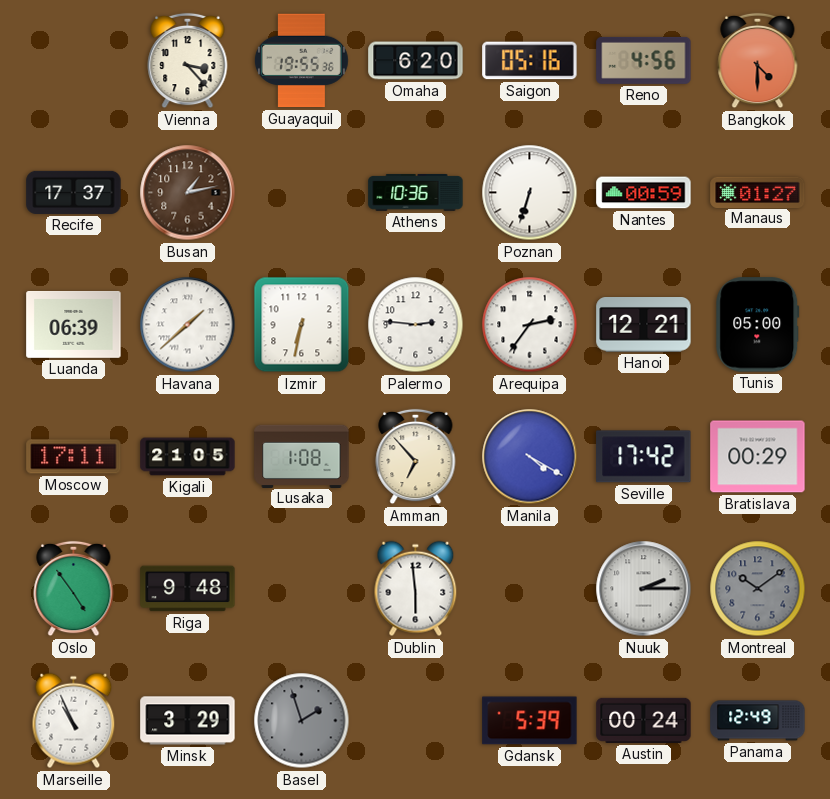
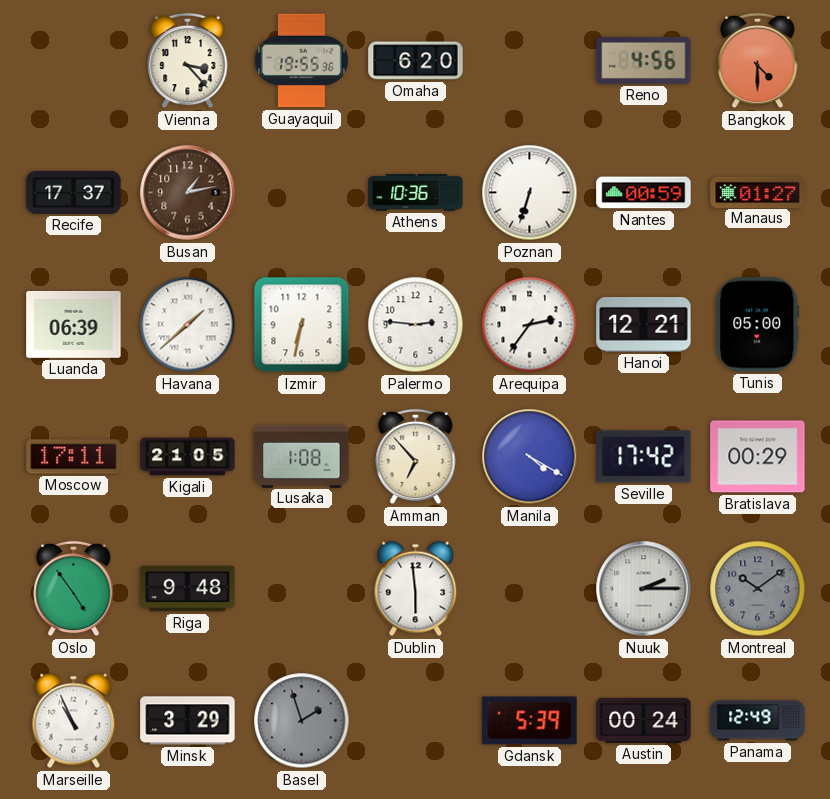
Saigon: 05:16 -> none (530, 61)
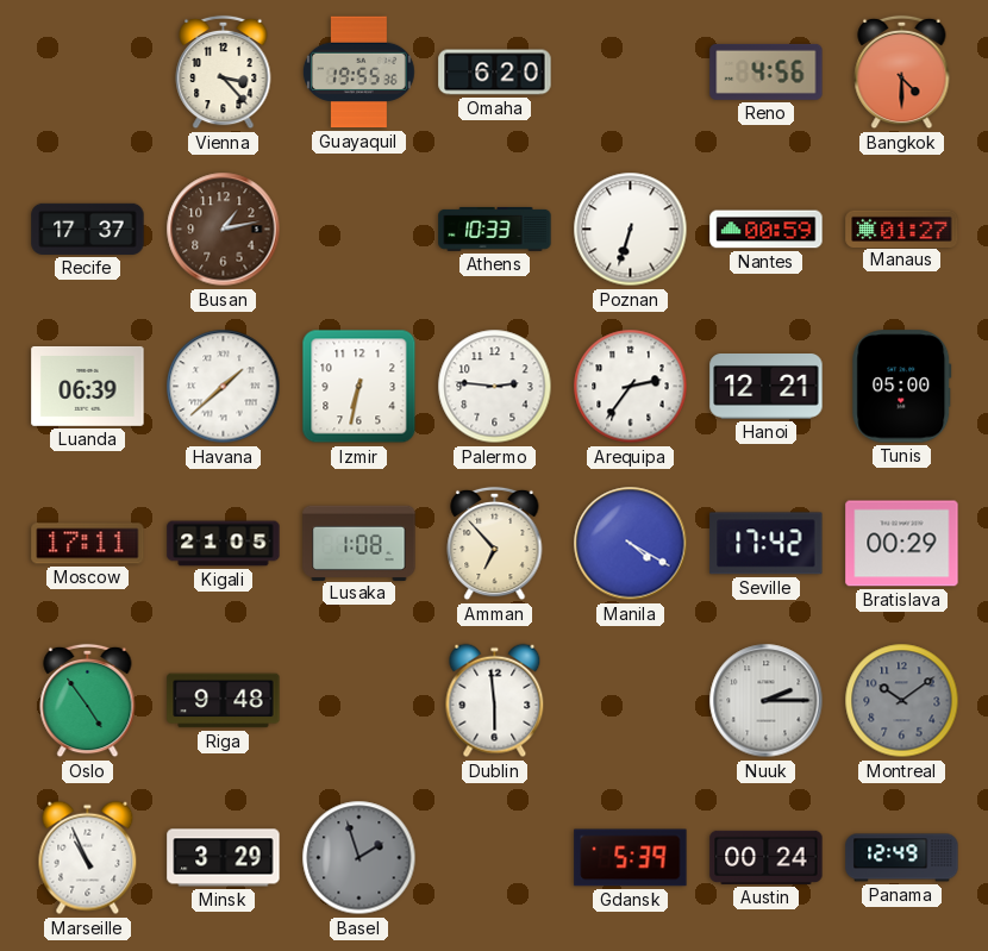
Athens: 10:36 -> 10:33 (495, 229)
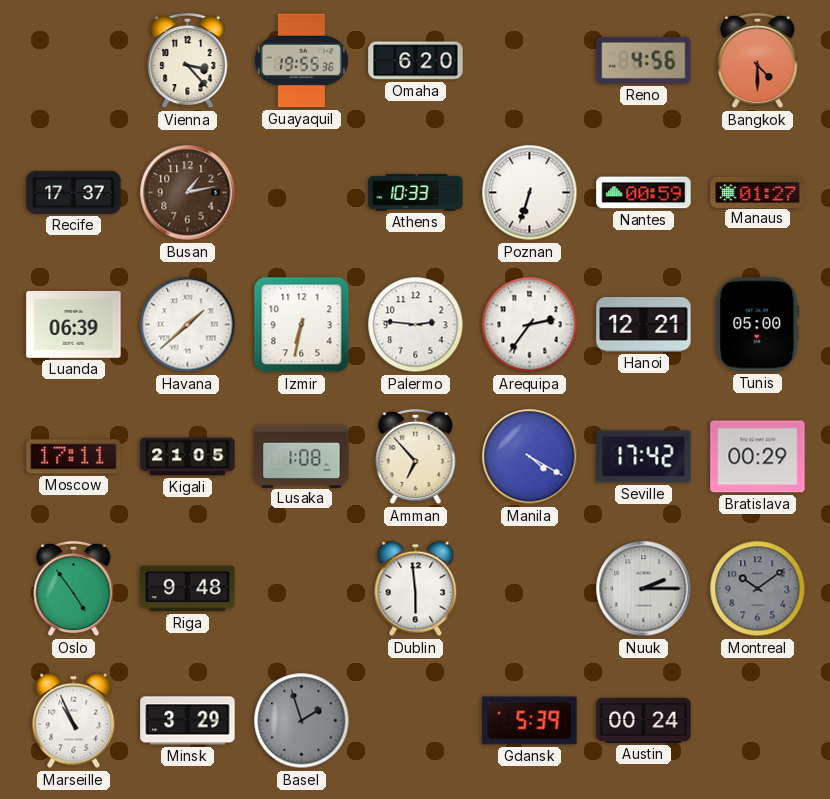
Panama: 12:49 -> none (902, 858)
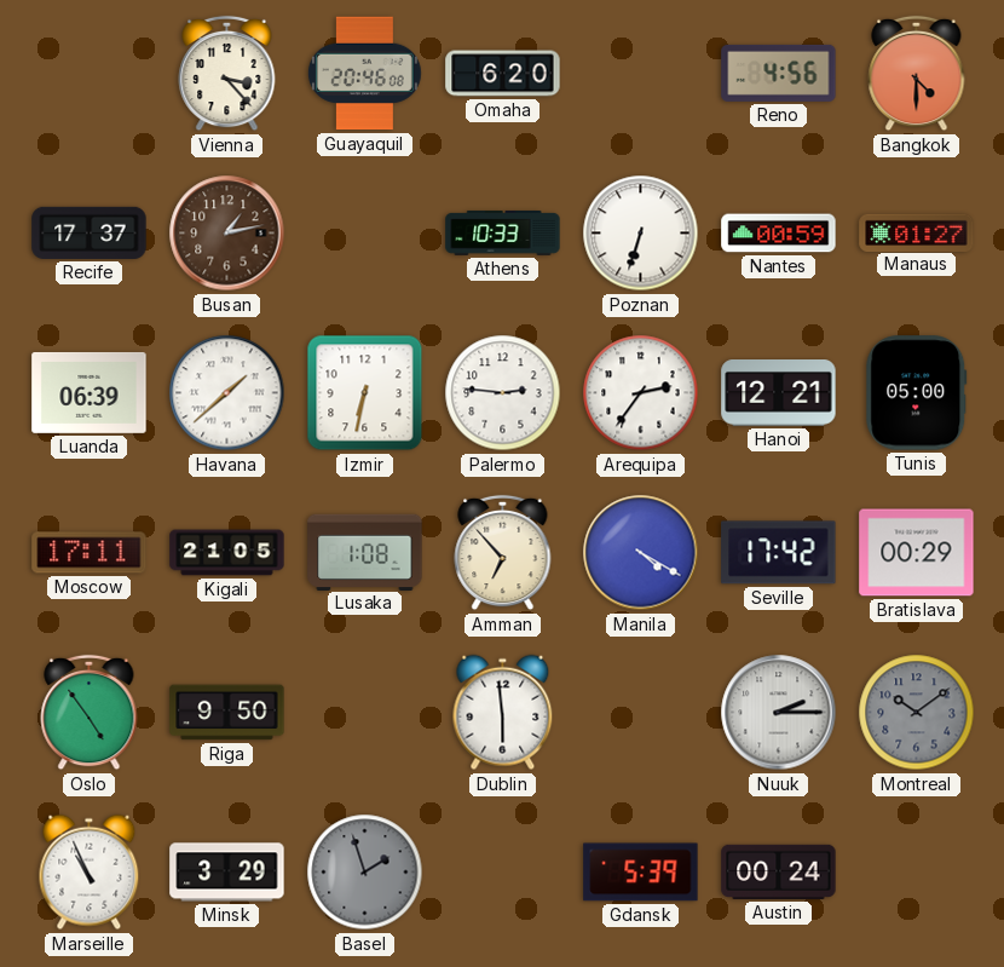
Guayaquil: 19:55 -> 20:46 (364, 74)
Riga: 9:48 -> 9:50 (227, 713)
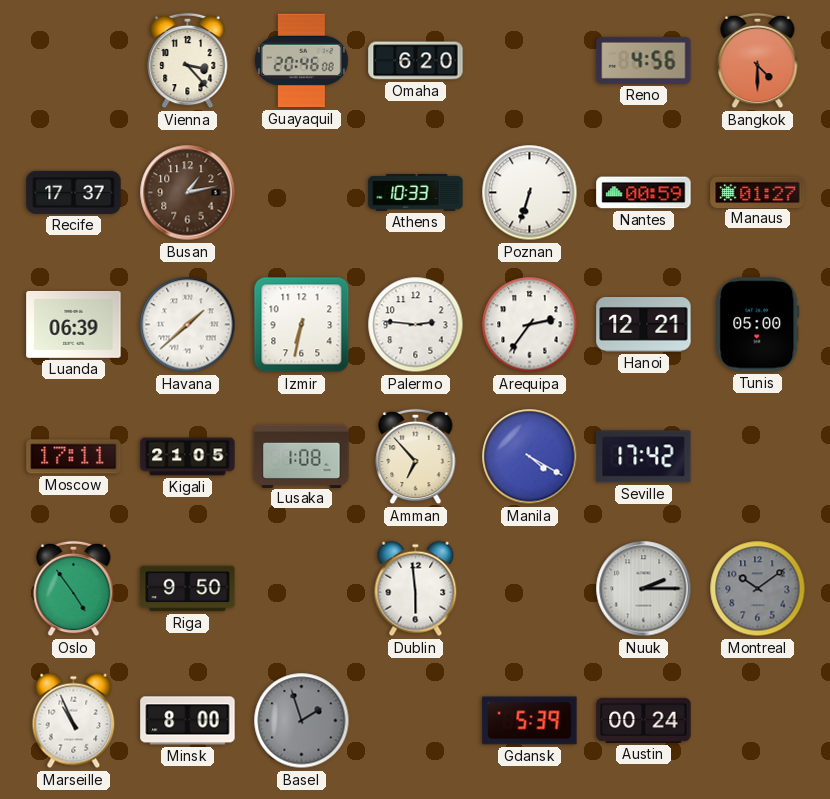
Bratislava: 00:29 -> none (917, 553)
Minsk: 3:29 -> 8:00 (188, 721)
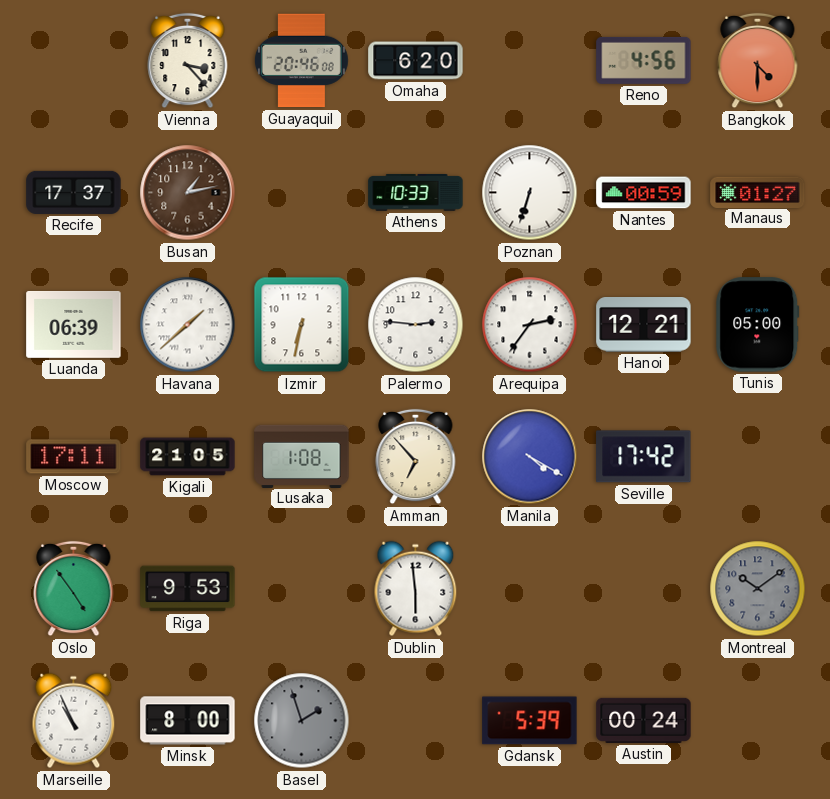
Riga: 9:50 -> 9:53 (188, 589)
Nuuk: 2:15 -> none (644, 589)
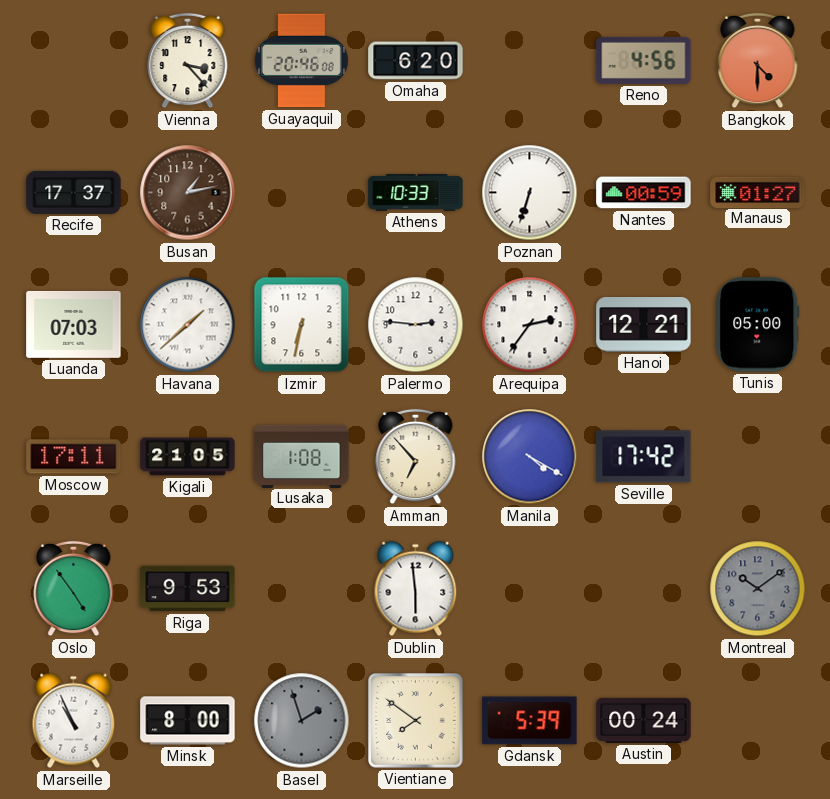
Luanda: 06:39 -> 07:03 (74, 324)
Vientiane: none -> 7:51 (416, 721)
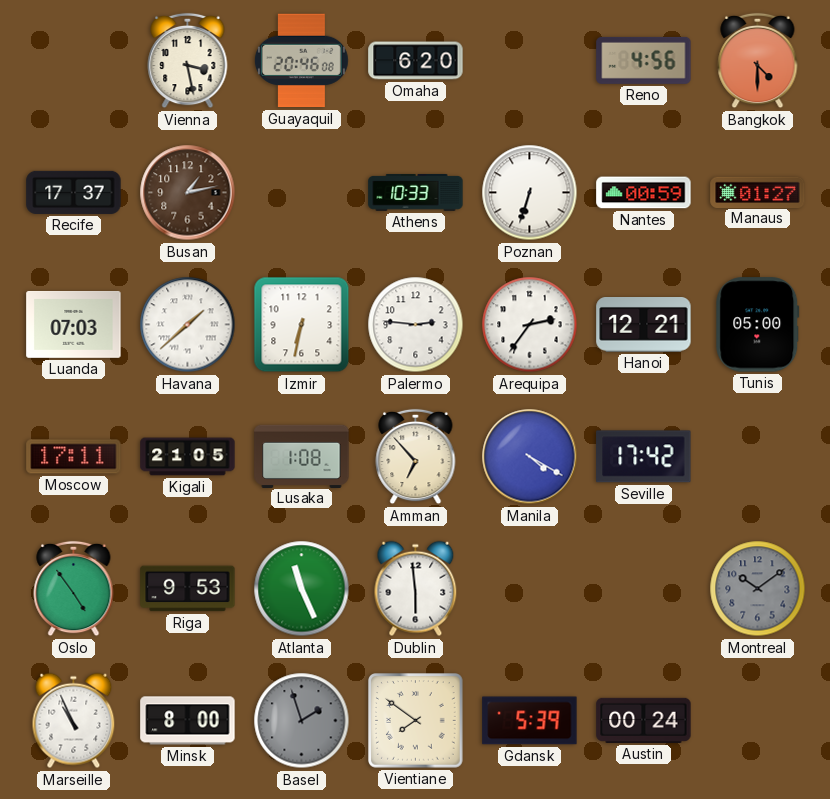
Vienna: 3:23 -> 3:28 (188, 61)
Atlanta: none -> 11:26 (302, 589)
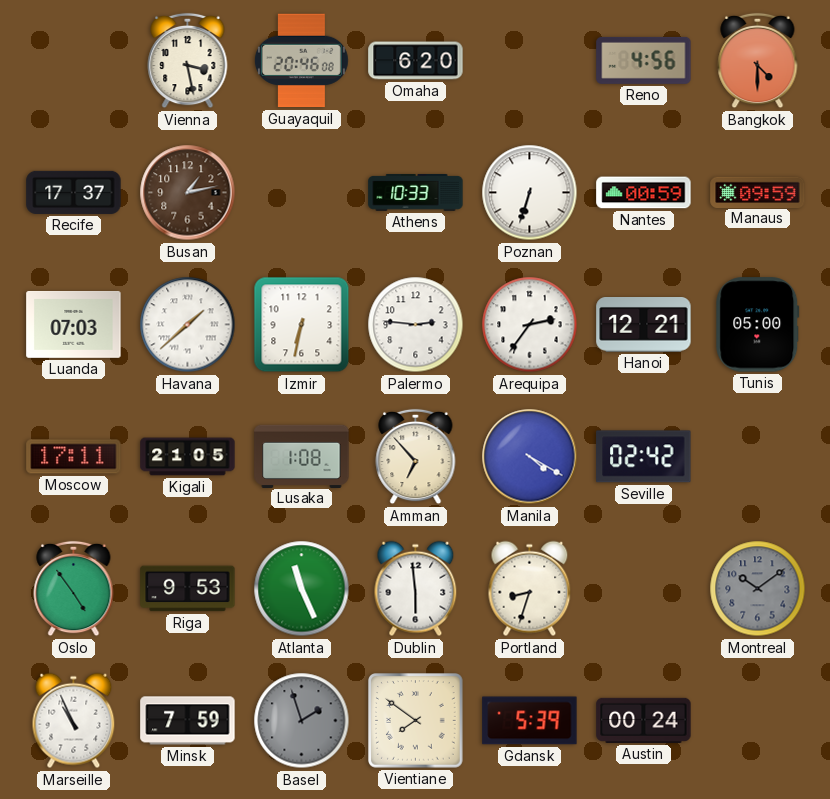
Manaus: 01:27 -> 09:59 (758, 192)
Seville: 17:42 -> 02:42 (644, 457)
Portland: none -> 8:33 (530, 589)
Minsk: 8:00 -> 7:59 (188, 721)
